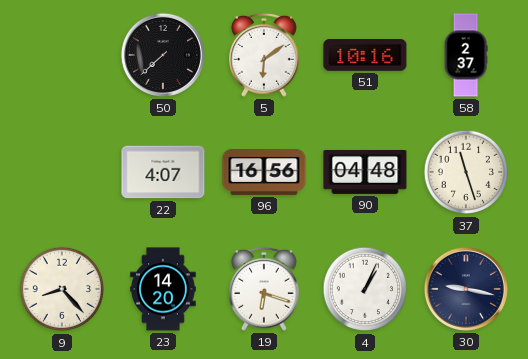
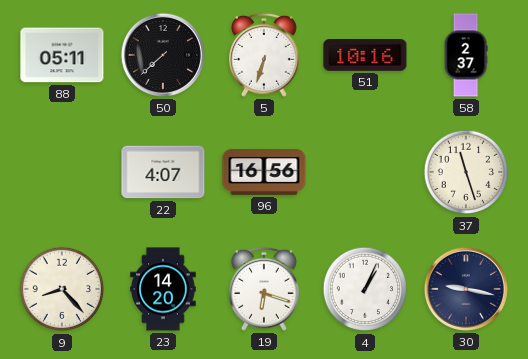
88: none -> 05:11 (62, 55)
5: 6:09 -> 6:33 (264, 55)
90: 04:48 -> none (365, 172)
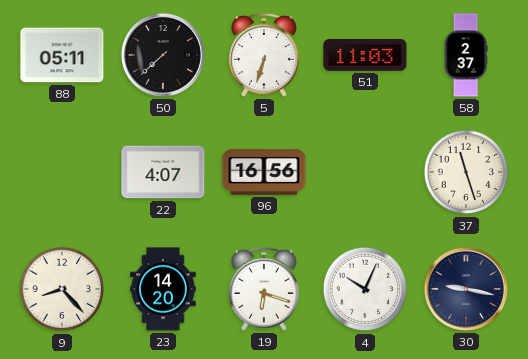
51: 10:16 -> 11:03 (365, 56)
4: 1:04 -> 10:04 (365, 289)
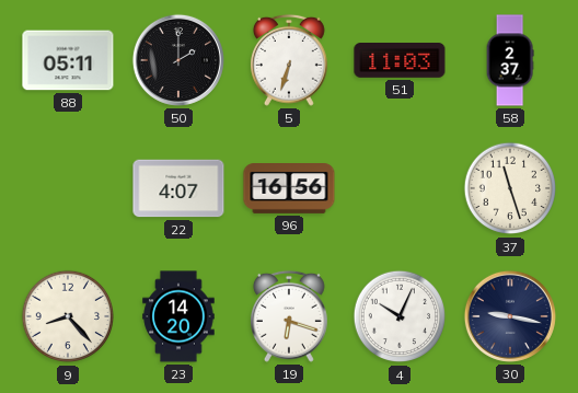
50: 7:38 -> 2:00 (178, 60)
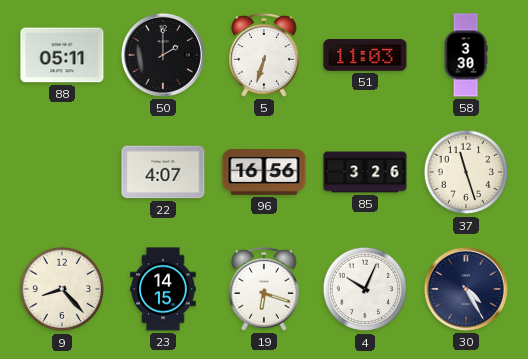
58: 2:37 -> 3:30 (466, 55)
85: none -> 3:26 (365, 172)
23: 14:20 -> 14:15 (163, 289)
30: 9:17 -> 4:25 (466, 289)
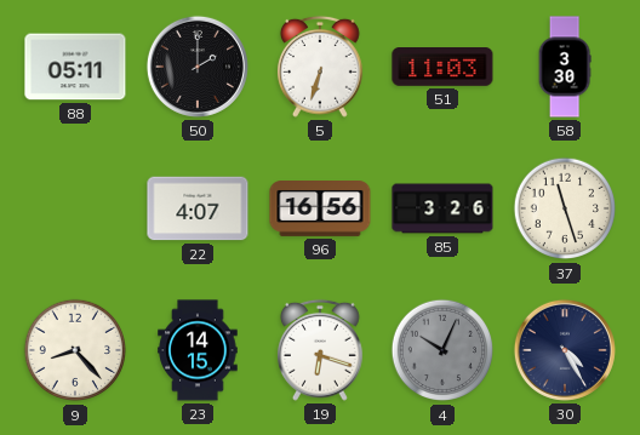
4 dial: white -> grey (442, 350)
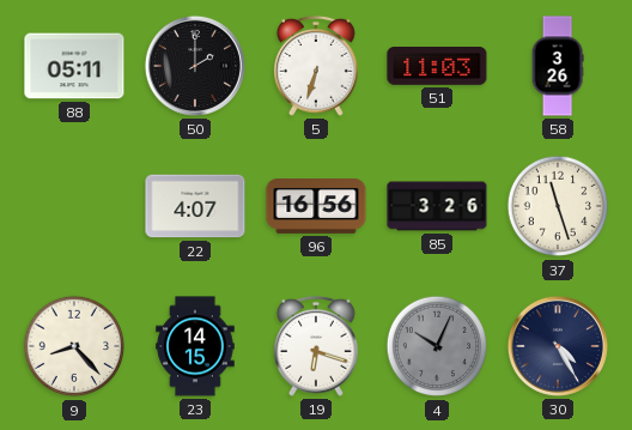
58: 3:30 -> 3:26 (558, 66)
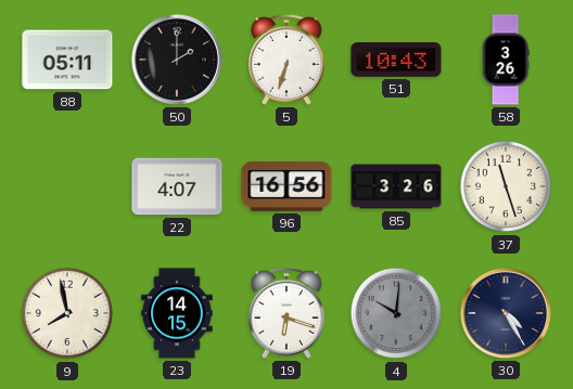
51: 11:03 -> 10:43 (396, 61)
9: 8:23 -> 7:58 (67, 313)
4: 10:04 -> 10:01 (396, 313)
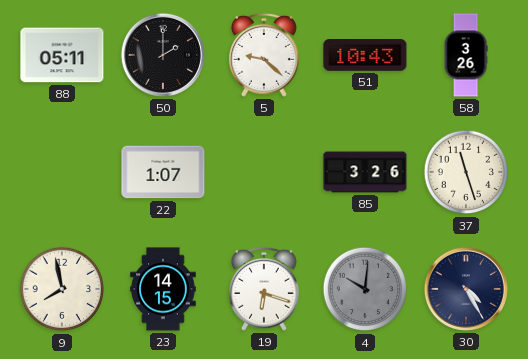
5: 6:33 -> 9:22 (264, 55)
22: 4:07 -> 1:07 (163, 172)
96: 16:56 -> none (286, 187)
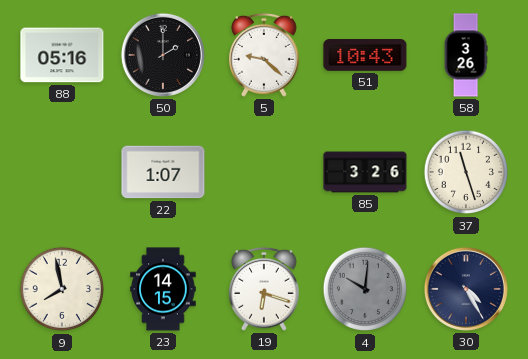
88: 05:11 -> 05:16 (62, 55)
